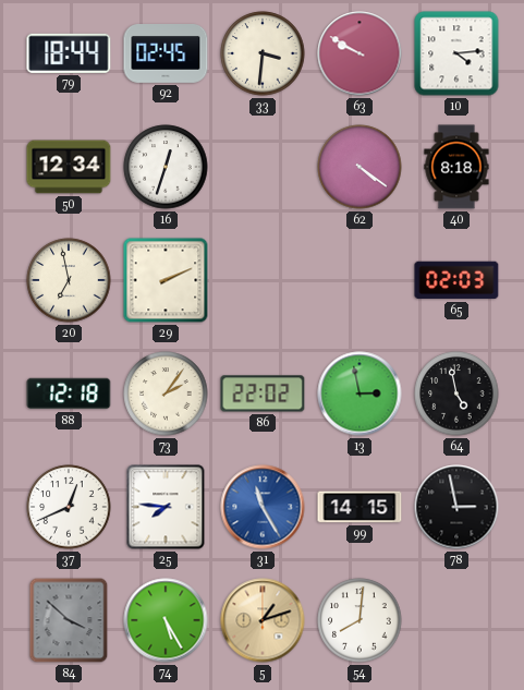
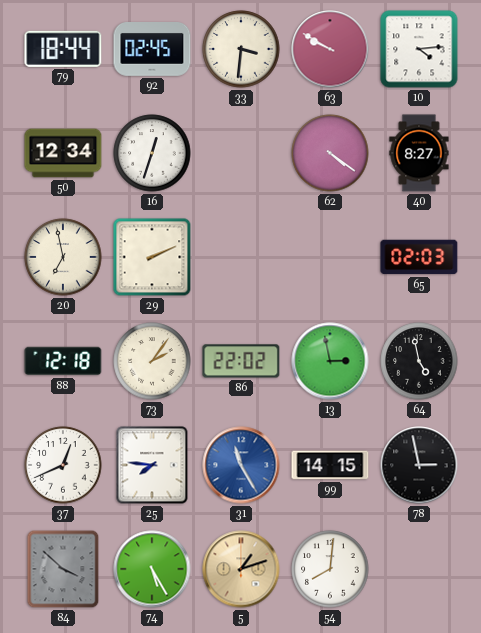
40: 8:18 -> 8:27 (419, 153)
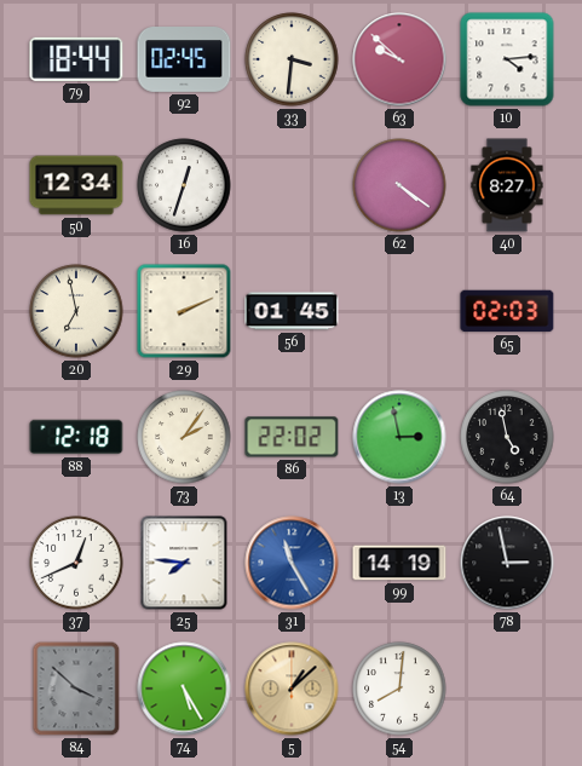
63: 9:50 -> 9:52 (399, 59)
56: none -> 01:45 (292, 311)
99: 14:15 -> 14:19 (399, 563)
5: 1:12 -> 1:08 (292, 689)
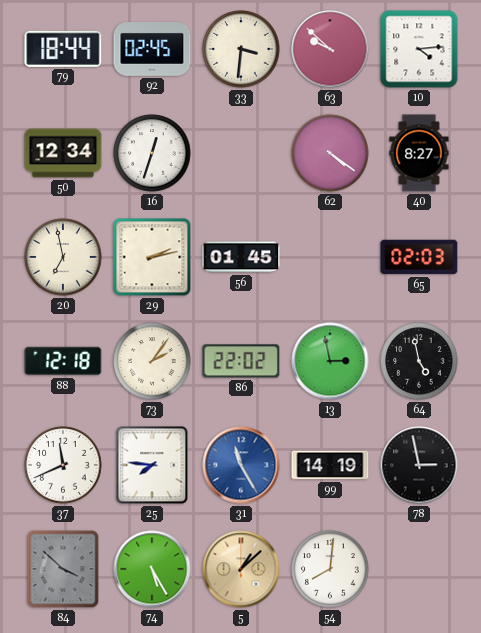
29: 2:11 -> 2:13 (152, 257)
37: 12:41 -> 11:41 (63, 465)
